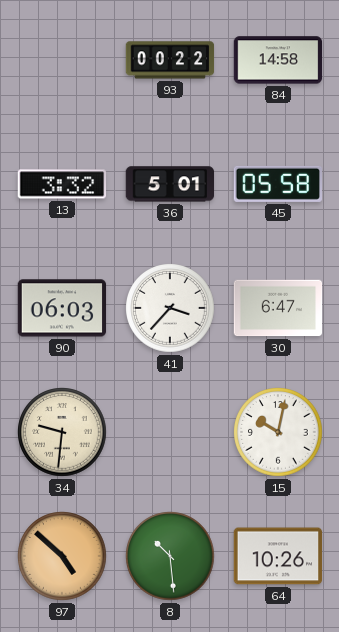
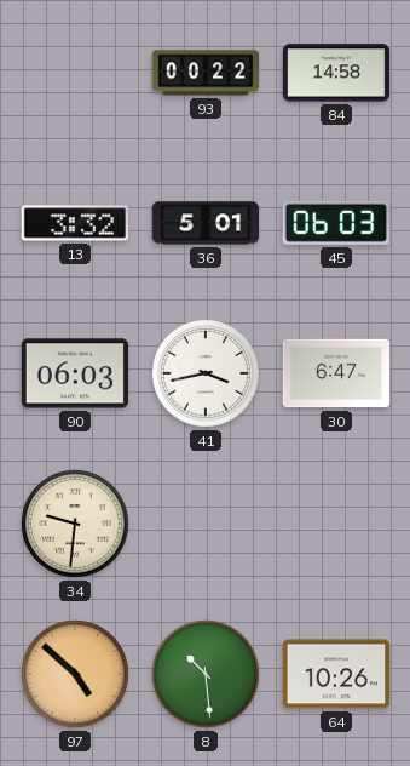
45: 05:58 -> 06:03 (336, 223)
41: 3:37 -> 3:43 (206, 373)
15: 10:02 -> none (278, 432)
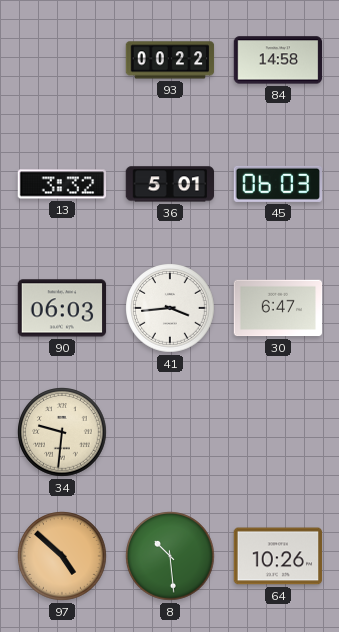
41: 3:43 -> 3:44 (170, 308)
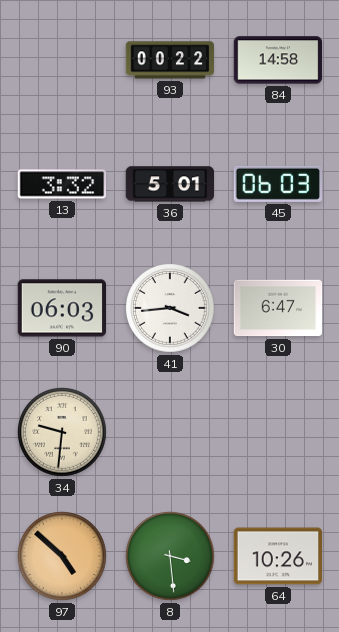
8: 10:29 -> 3:29 (170, 556)
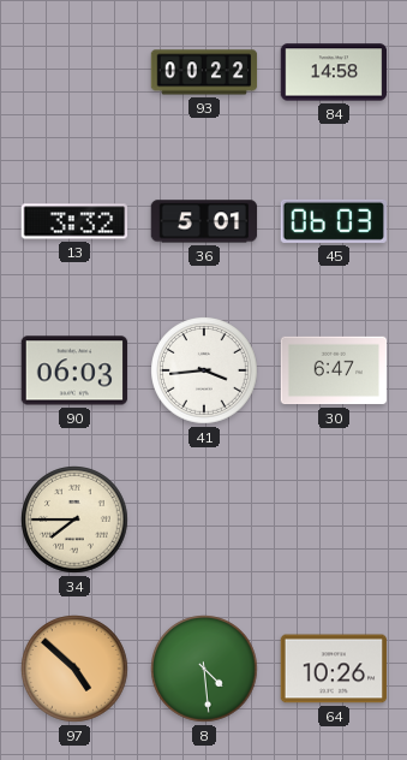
34: 9:31 -> 7:45 (74, 519)
8: 3:29 -> 4:29 (204, 669)
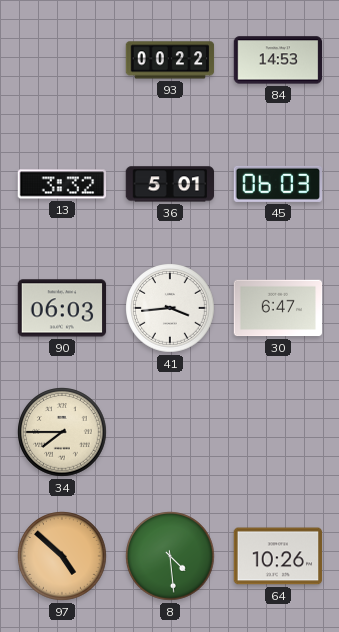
84: 14:58 -> 14:53 (278, 60)
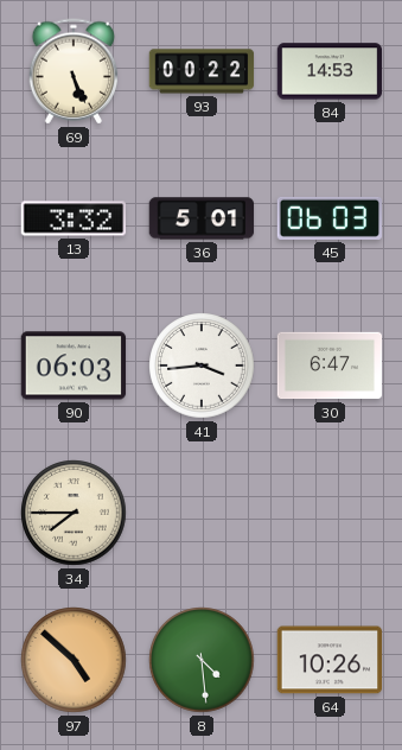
69: none -> 5:26 (74, 71)
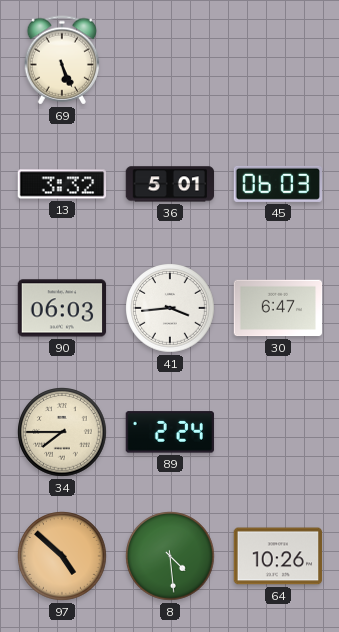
93: 00:22 -> none (202, 71)
84: 14:53 -> none (330, 71)
89: none -> 2:24 (170, 432)
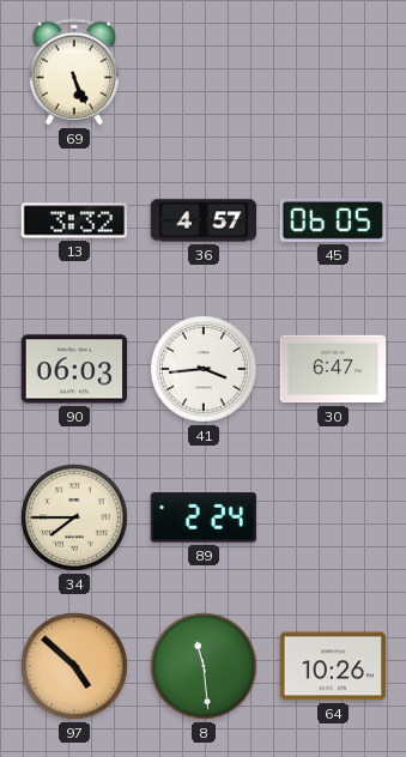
36: 5:01 -> 4:57 (204, 220)
45: 06:03 -> 06:05 (333, 220)
8: 4:29 -> 11:29 (204, 666)
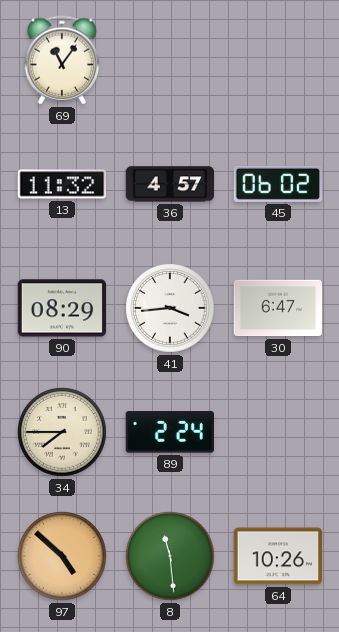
69: 5:26 -> 11:06 (62, 60)
13: 3:32 -> 11:32 (62, 184)
45: 06:05 -> 06:02 (278, 184)
90: 06:03 -> 08:29 (62, 308)
